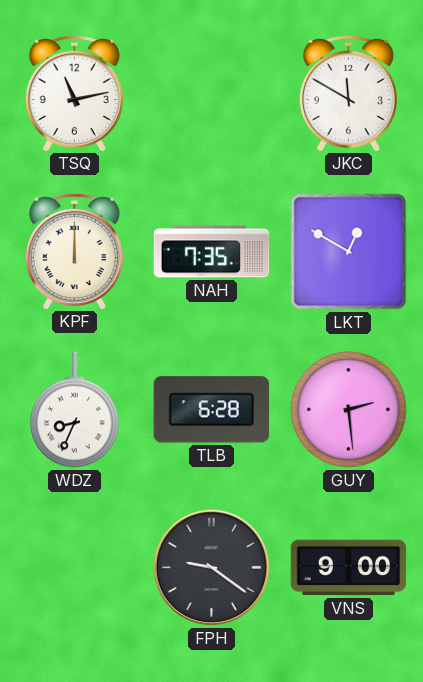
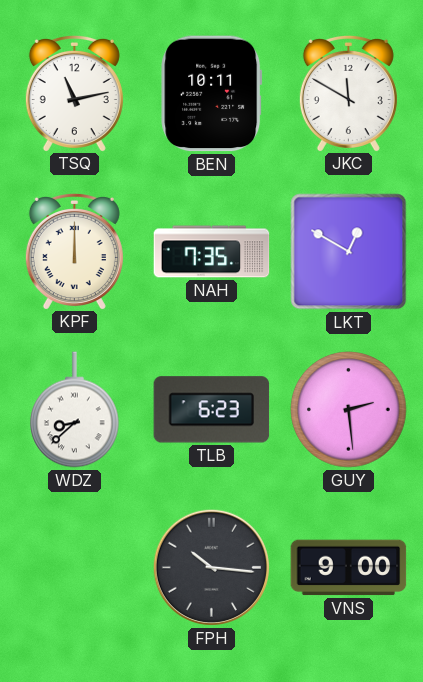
BEN: none -> 10:11 (212, 94)
WDZ: 8:34 -> 8:38 (75, 410)
TLB: 6:28 -> 6:23 (212, 410)
FPH: 9:21 -> 10:16 (211, 567)
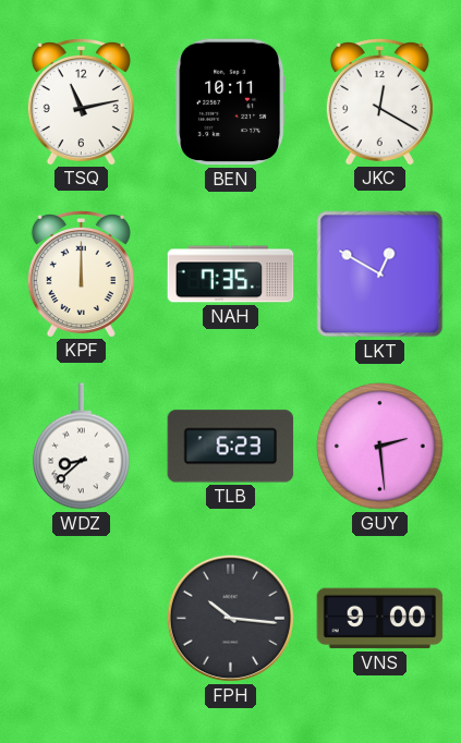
JKC: 11:50 -> 12:20 (379, 101)
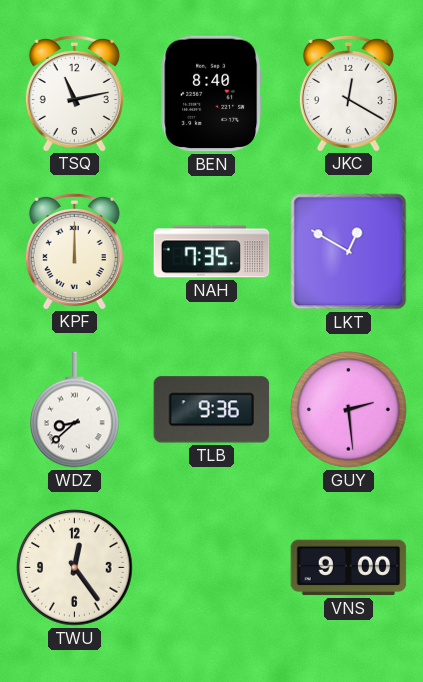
BEN: 10:11 -> 8:40 (212, 94)
TLB: 6:23 -> 9:36 (212, 410)
TWU: none -> 12:24 (75, 568)
FPH: 10:16 -> none (230, 618)
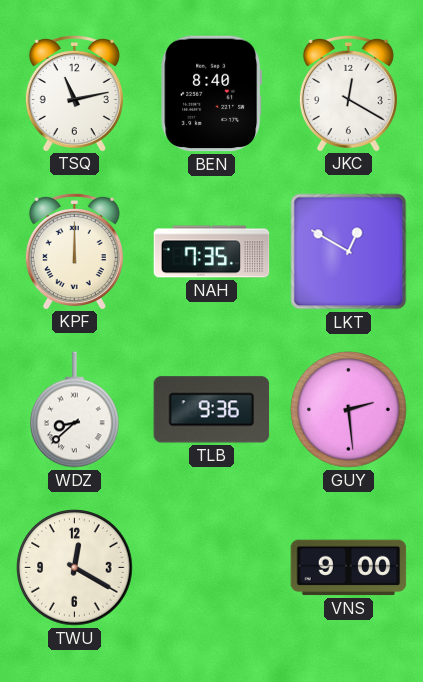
TWU: 12:24 -> 12:20 (75, 568)
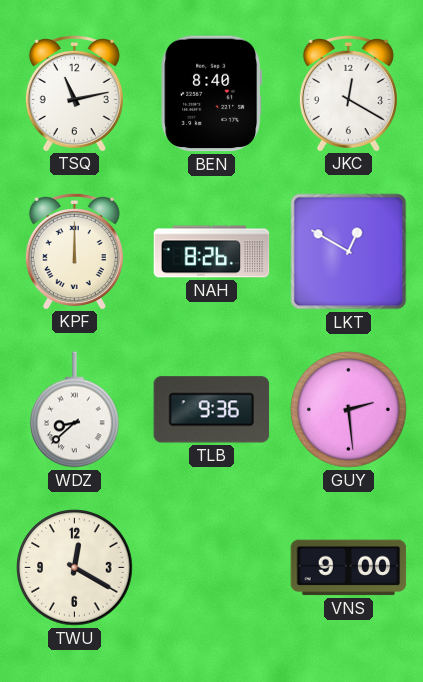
NAH: 7:35 -> 8:26 (212, 252)
